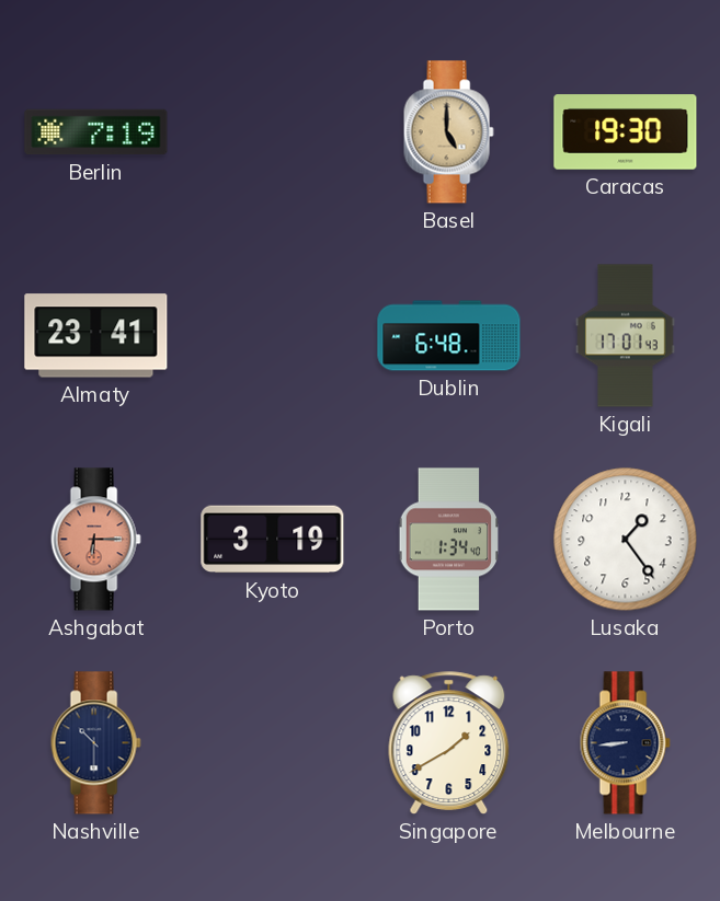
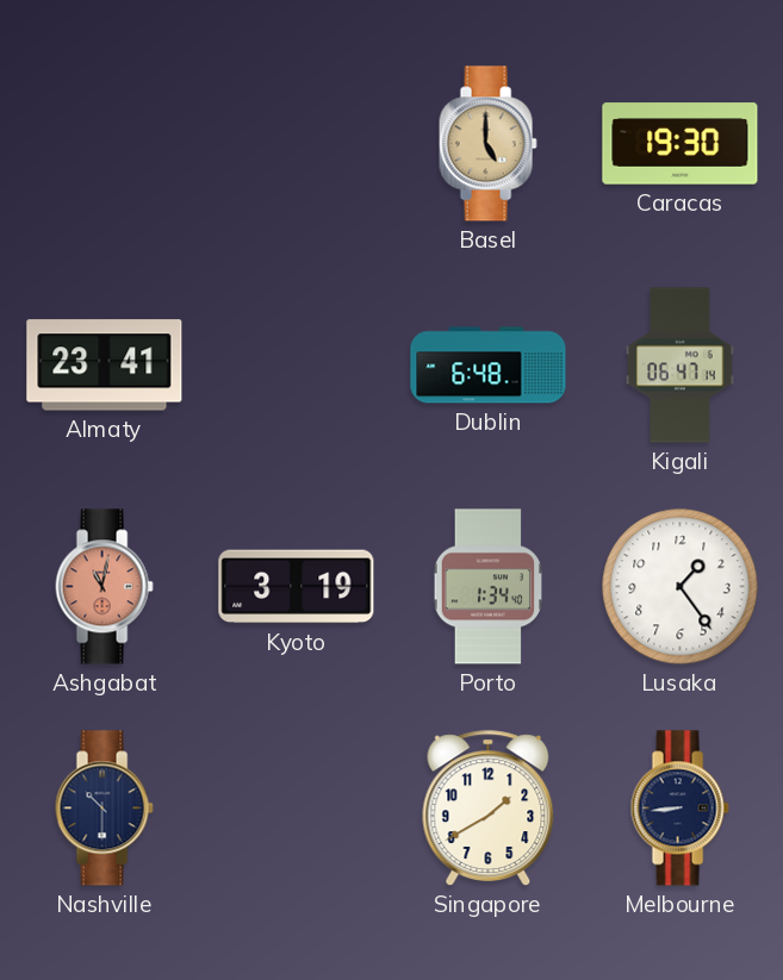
Berlin: 7:19 -> none (96, 132)
Kigali: 17:01 -> 06:47 (681, 366)
Ashgabat: 6:15 -> 11:02 (104, 587)
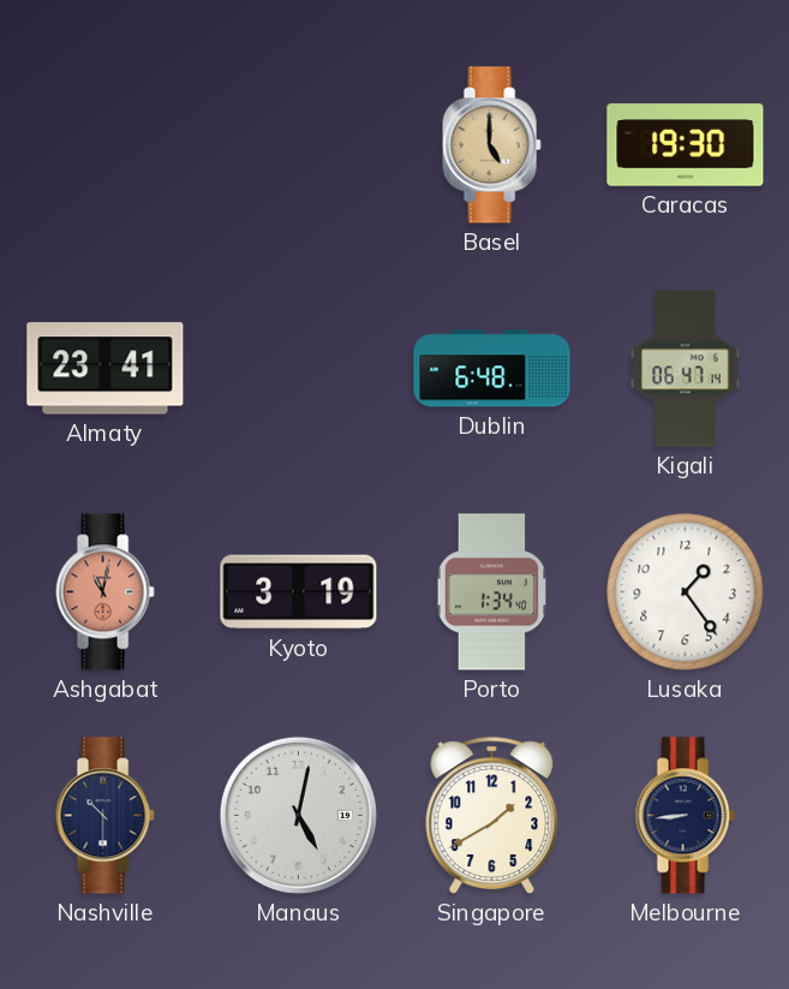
Manaus: none -> 5:02 (298, 815)
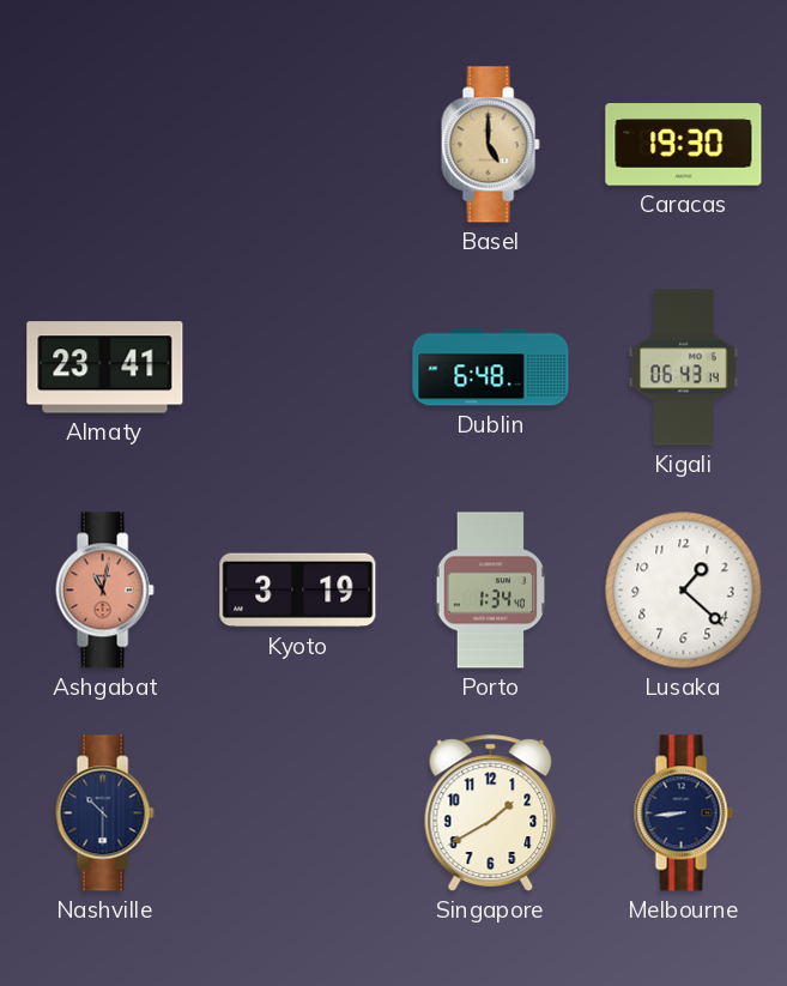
Kigali: 06:47 -> 06:43 (684, 368)
Lusaka: 1:24 -> 1:22 (684, 591)
Manaus: 5:02 -> none (298, 815)
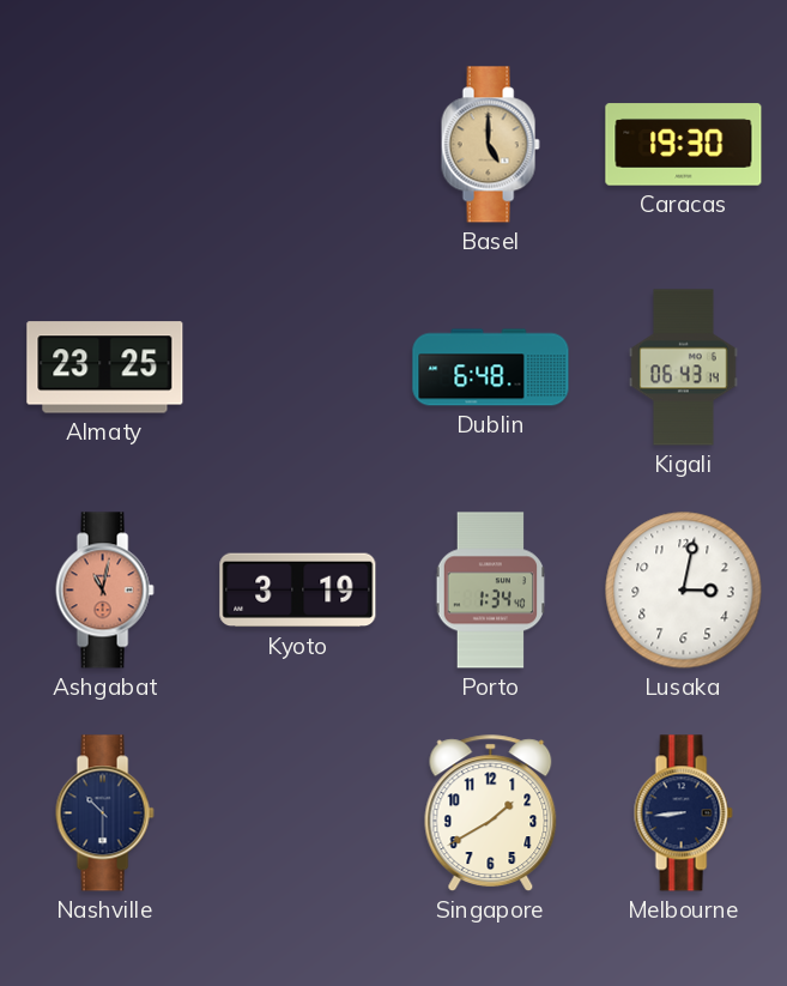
Almaty: 23:41 -> 23:25 (105, 368)
Lusaka: 1:22 -> 3:02 (684, 591)
